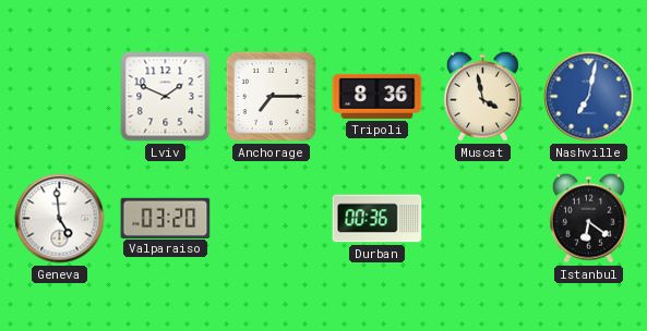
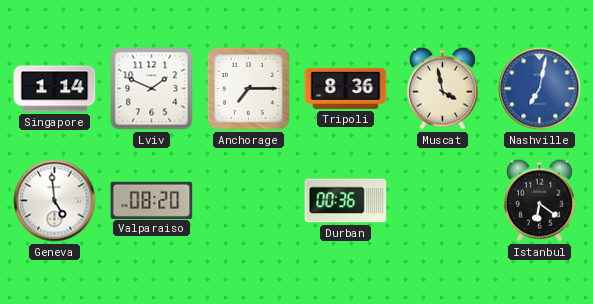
Singapore: none -> 1:14 (55, 89)
Valparaiso: 03:20 -> 08:20 (152, 200)
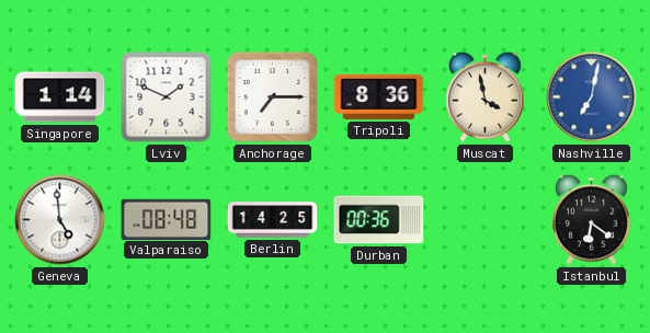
Valparaiso: 08:20 -> 08:48 (167, 219)
Berlin: none -> 14:25 (273, 220)
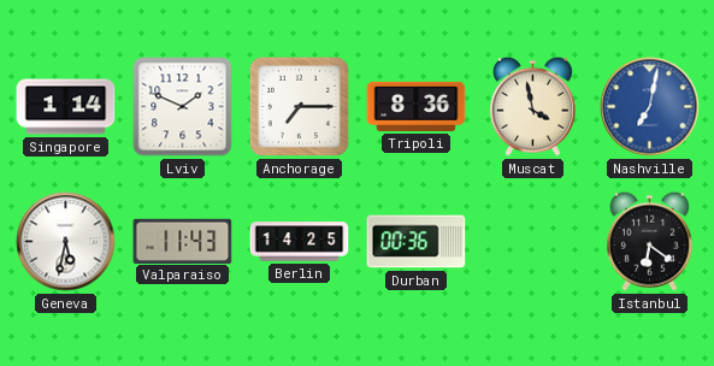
Geneva: 4:59 -> 5:32 (66, 242)
Valparaiso: 08:48 -> 11:43 (183, 241)
